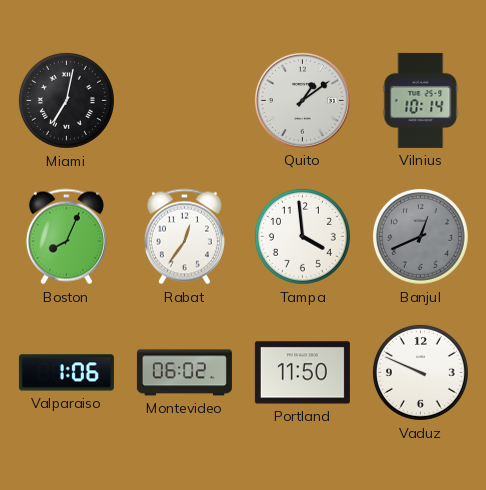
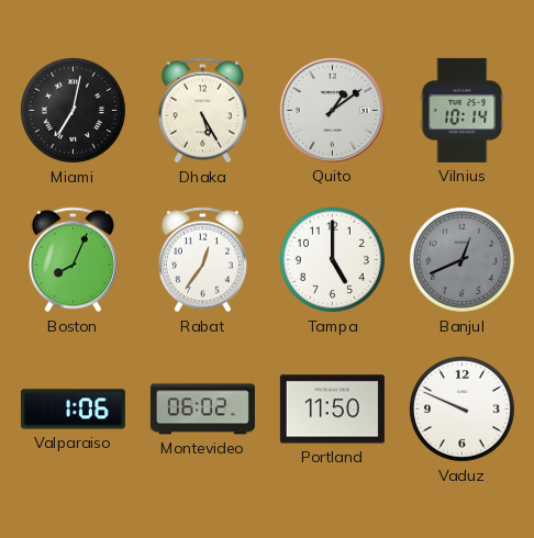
Dhaka: none -> 5:25 (202, 111)
Tampa: 3:59 -> 5:00 (332, 259)
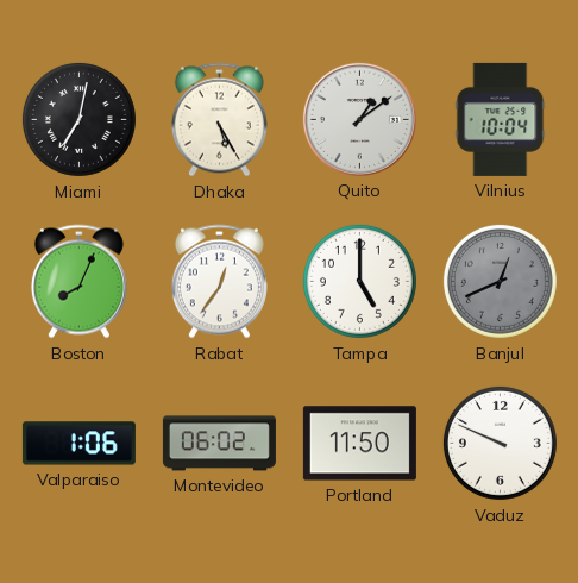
Vilnius: 10:14 -> 10:04 (501, 119)
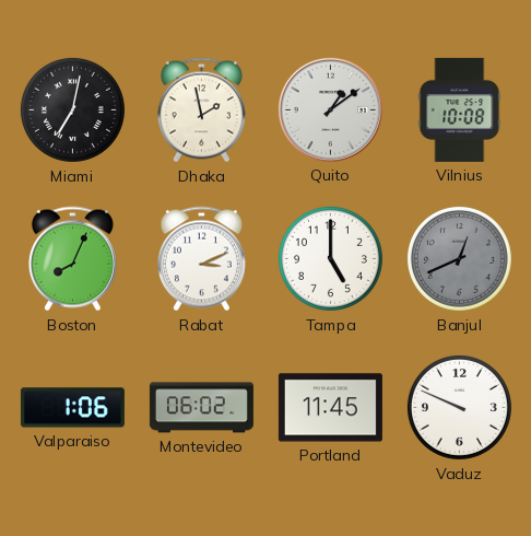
Dhaka: 5:25 -> 1:58 (201, 110)
Vilnius: 10:04 -> 10:08 (460, 109)
Rabat: 12:36 -> 3:11 (201, 259)
Portland: 11:50 -> 11:45 (330, 408)
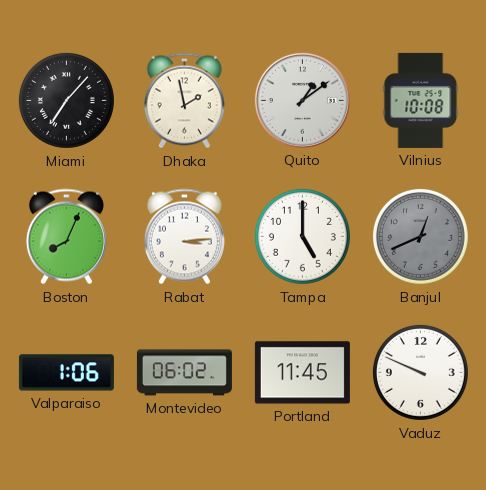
Miami: 7:02 -> 7:07 (66, 100)
Rabat: 3:11 -> 3:14 (184, 237)
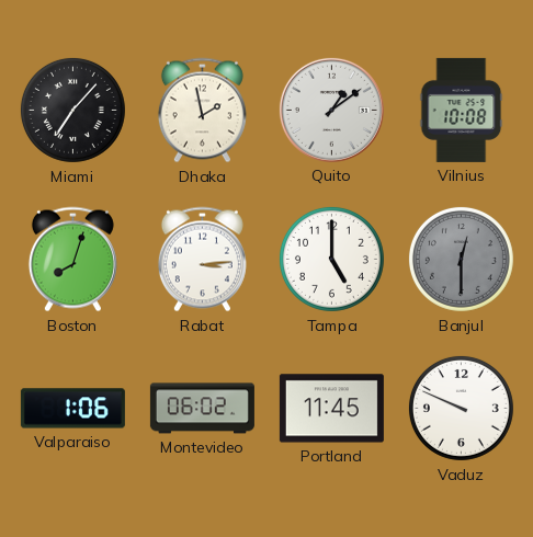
Boston: 8:04 -> 8:03 (72, 260)
Banjul: 12:41 -> 12:30 (461, 259)
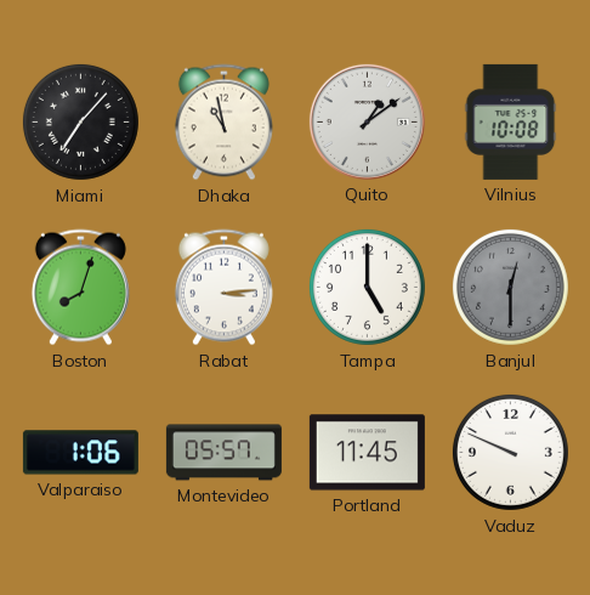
Dhaka: 1:58 -> 10:58 (223, 123)
Montevideo: 06:02 -> 05:57 (223, 453)
